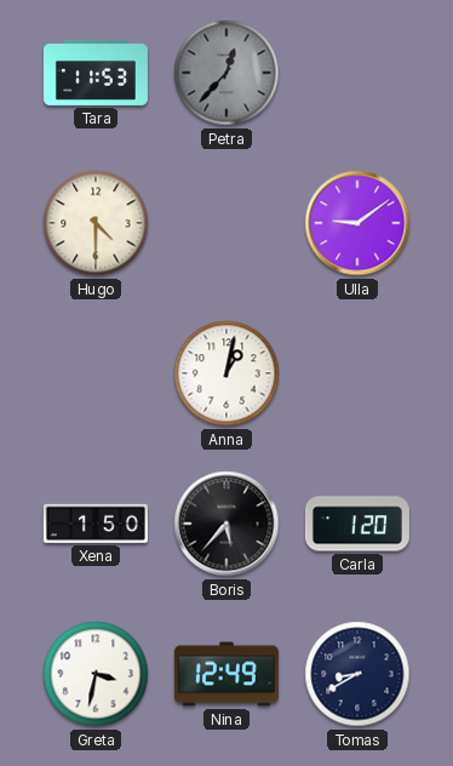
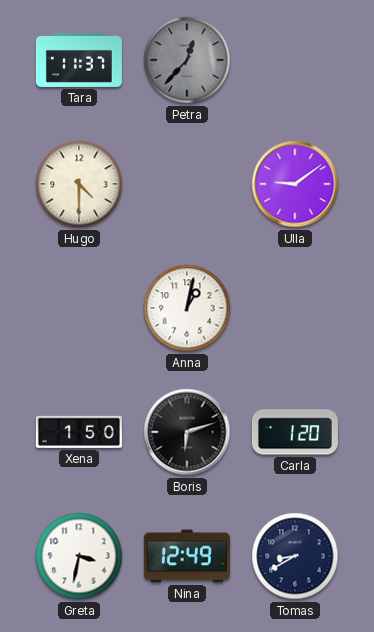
Tara: 11:53 -> 11:37 (79, 60)
Boris: 5:37 -> 6:12 (187, 432)
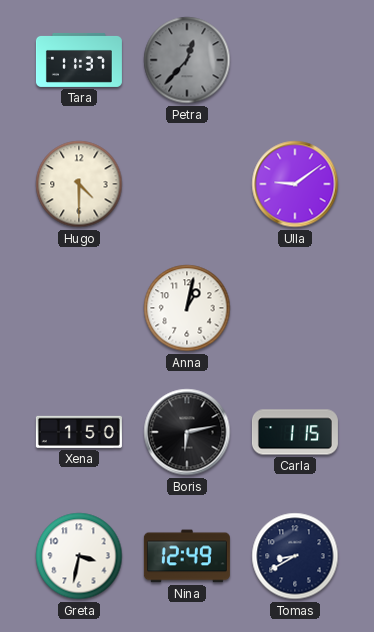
Boris: 6:12 -> 6:13 (187, 432)
Carla: 1:20 -> 1:15 (295, 432)
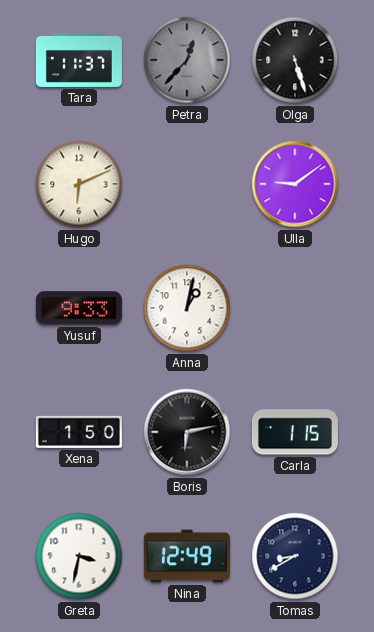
Olga: none -> 5:27 (295, 60)
Hugo: 4:30 -> 6:11 (79, 184)
Yusuf: none -> 9:33 (79, 308)
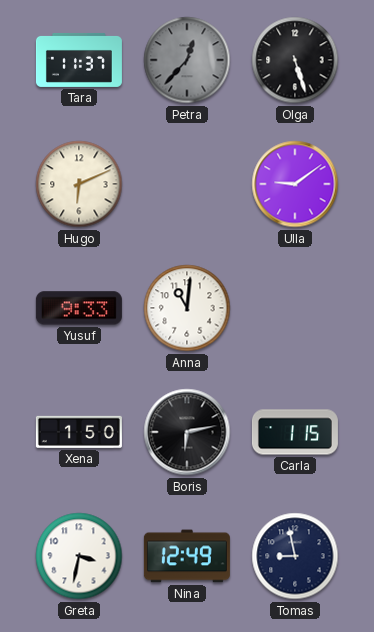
Anna: 1:02 -> 11:01 (187, 308)
Tomas: 8:40 -> 8:58 (295, 556)
